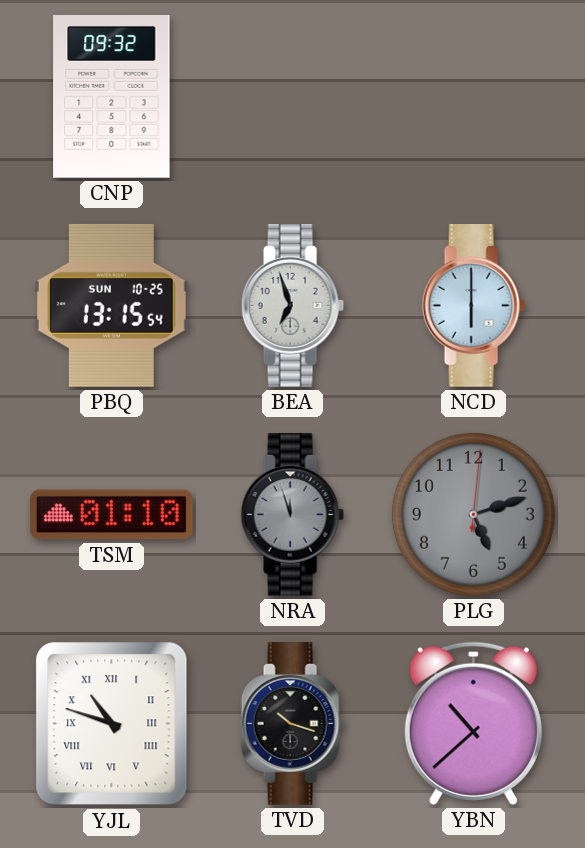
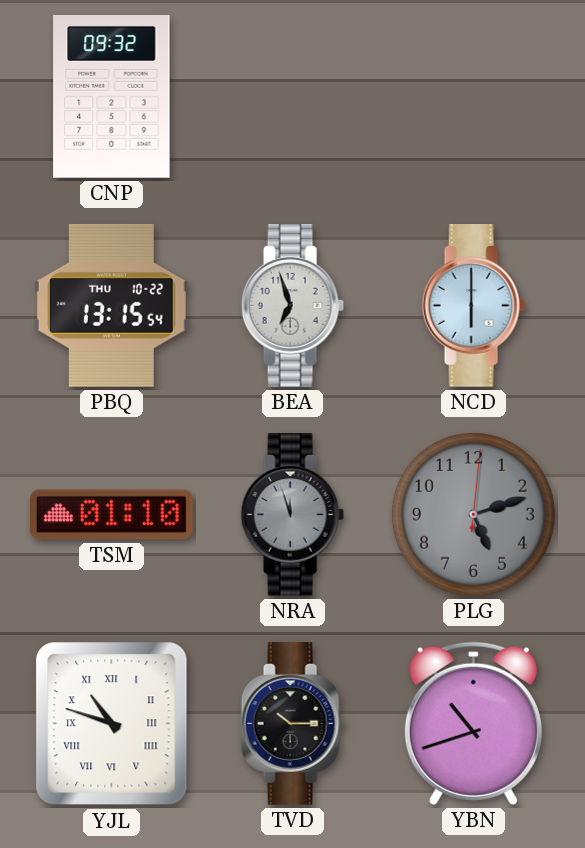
PBQ date: SUN 10-25 -> THU 10-22 (111, 305)
TVD: 10:18 -> 10:15 (292, 724)
YBN: 10:38 -> 10:42 (473, 723)
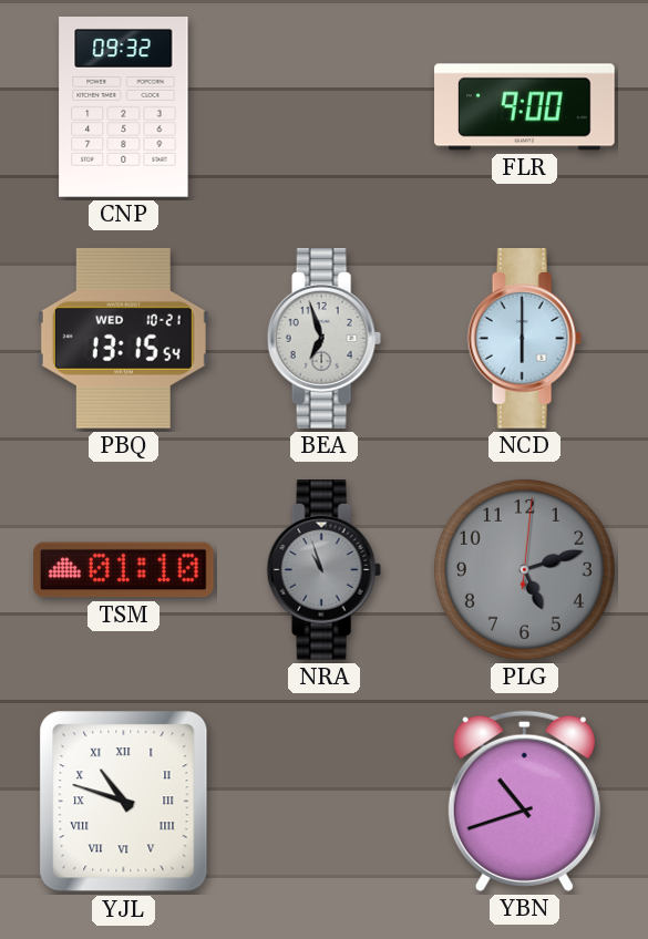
FLR: none -> 9:00 (525, 107)
PBQ date: THU 10-22 -> WED 10-21 (123, 338)
NRA: 11:57 -> 10:57 (323, 570)
TVD: 10:15 -> none (292, 724)
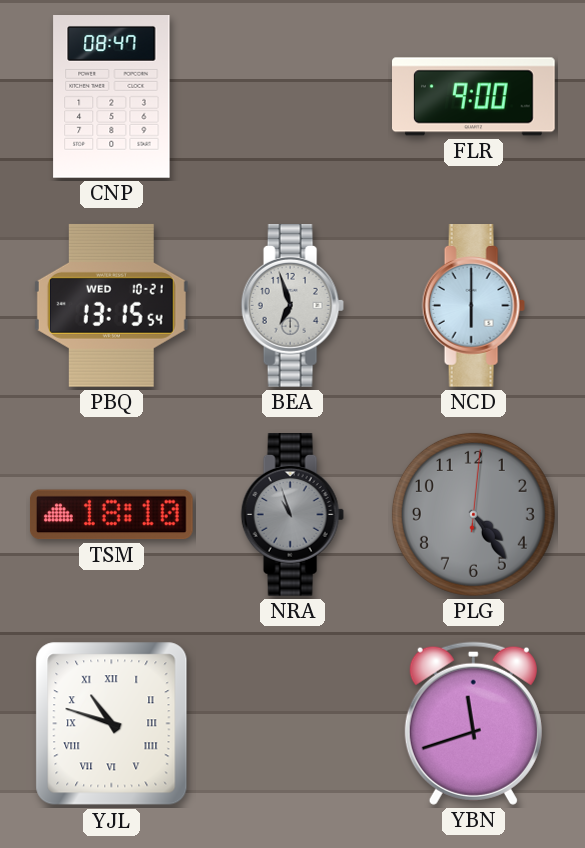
CNP: 09:32 -> 08:47 (112, 97)
TSM: 01:10 -> 18:10 (111, 515)
PLG: 5:12 -> 4:24 (473, 514)
YBN: 10:42 -> 11:42 (473, 723)
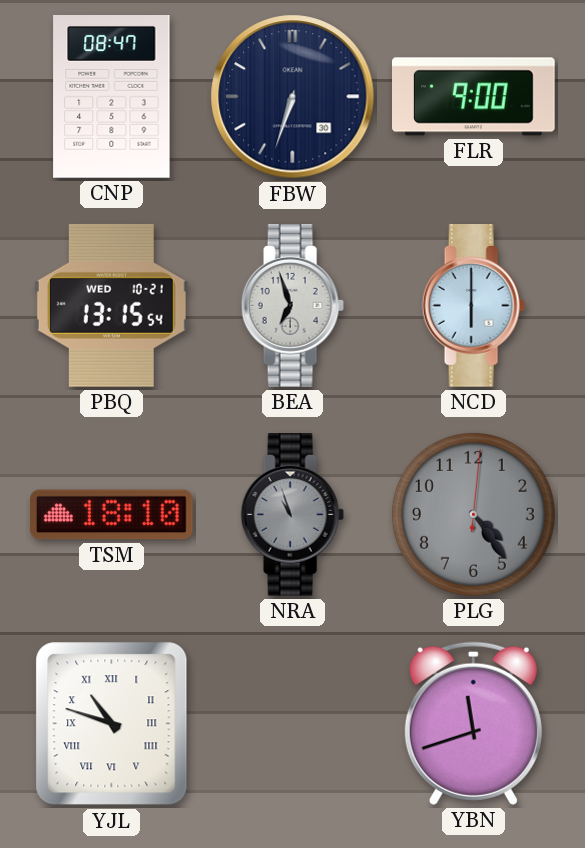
FBW: none -> 6:33 (293, 97)
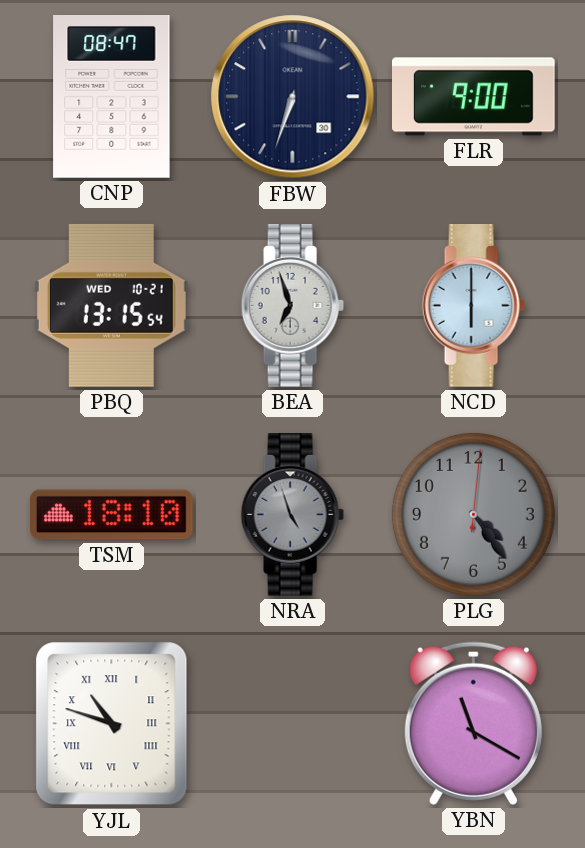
NRA: 10:57 -> 4:57 (292, 515)
YBN: 11:42 -> 11:20 (473, 723)
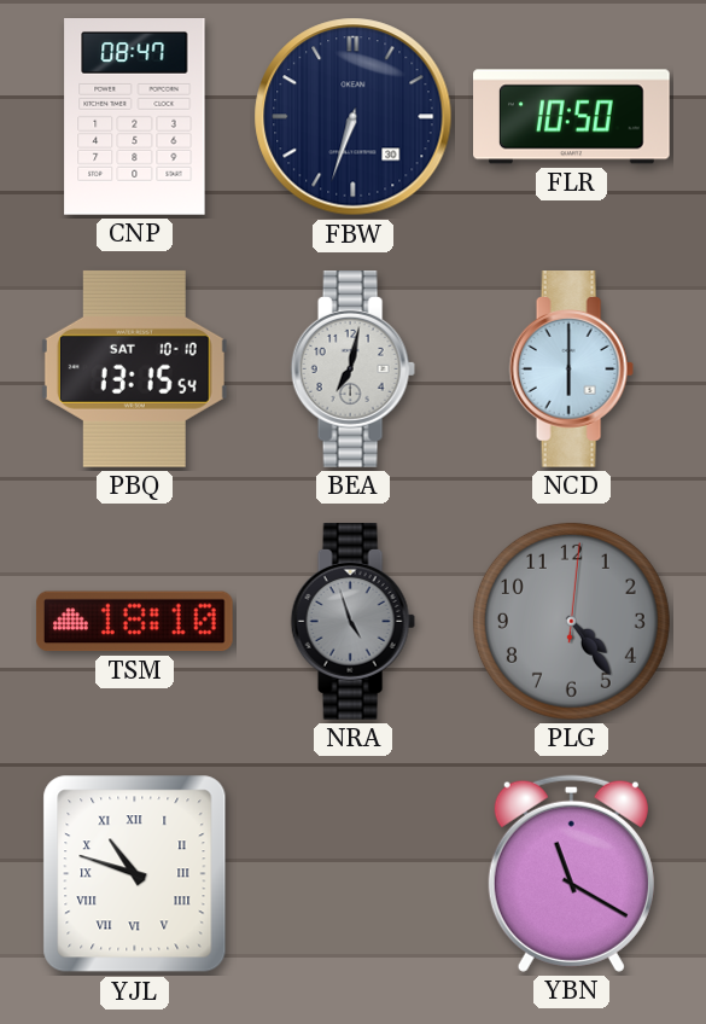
FLR: 9:00 -> 10:50 (572, 117)
PBQ date: WED 10-21 -> SAT 10-10 (134, 368)
BEA: 6:57 -> 7:02 (352, 370)
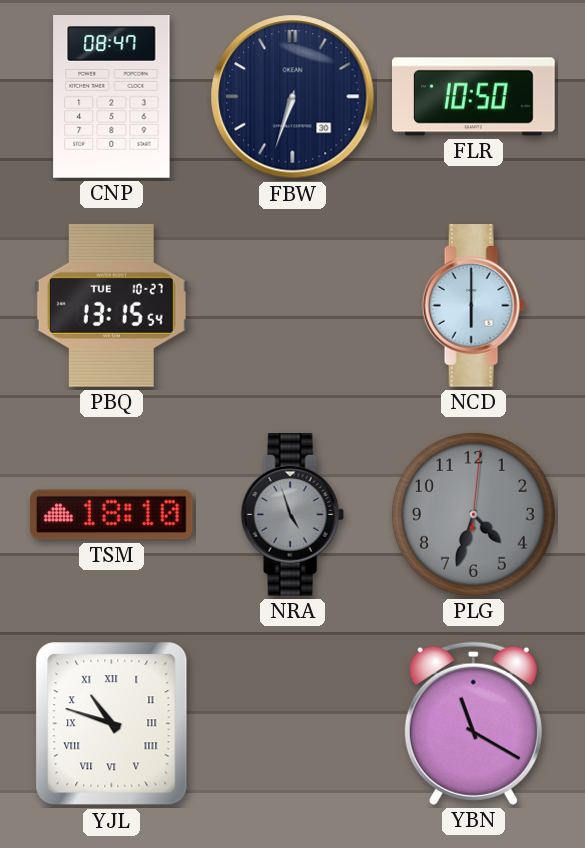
PBQ date: SAT 10-10 -> TUE 10-27 (111, 305)
BEA: 7:02 -> none (352, 370)
PLG: 4:24 -> 4:33 (473, 514)
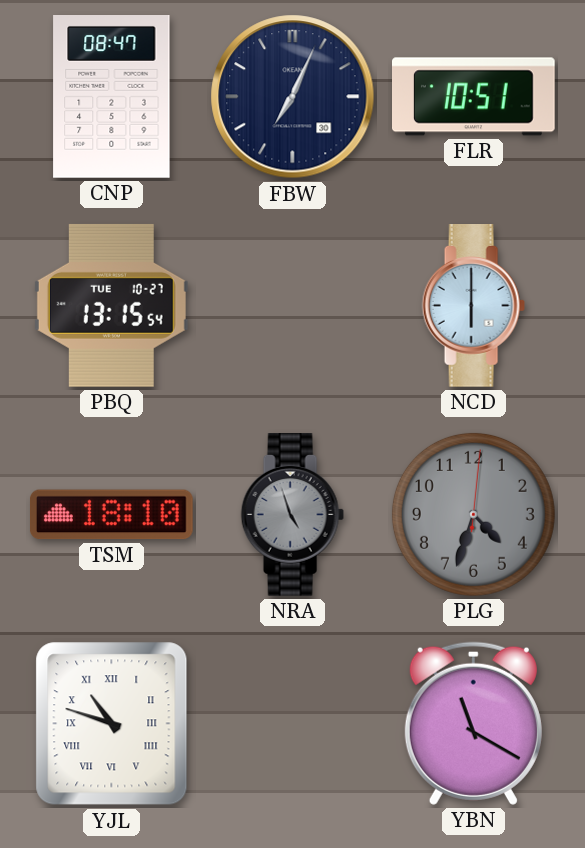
FBW: 6:33 -> 7:04 (293, 97)
FLR: 10:50 -> 10:51 (474, 97)
